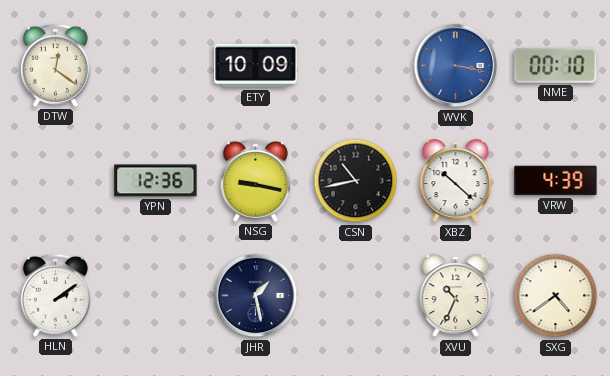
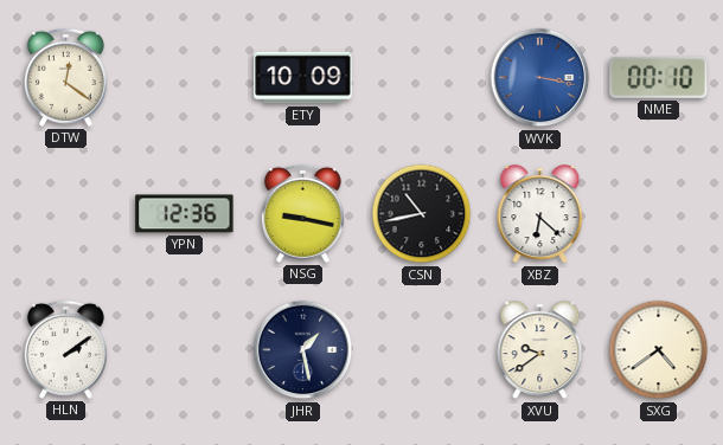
XBZ: 10:22 -> 6:22 (540, 214)
VRW: 4:39 -> none (556, 181)
XVU: 10:34 -> 9:39 (540, 350)
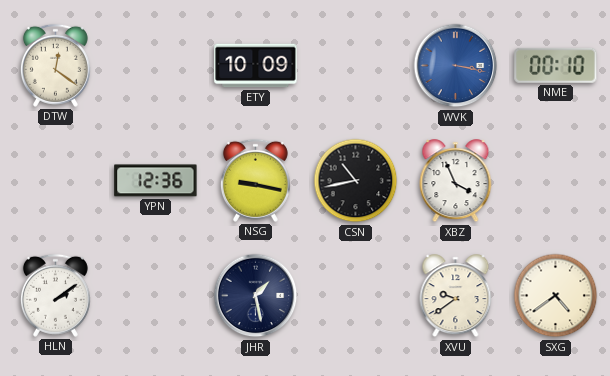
XBZ: 6:22 -> 3:56 (456, 181)
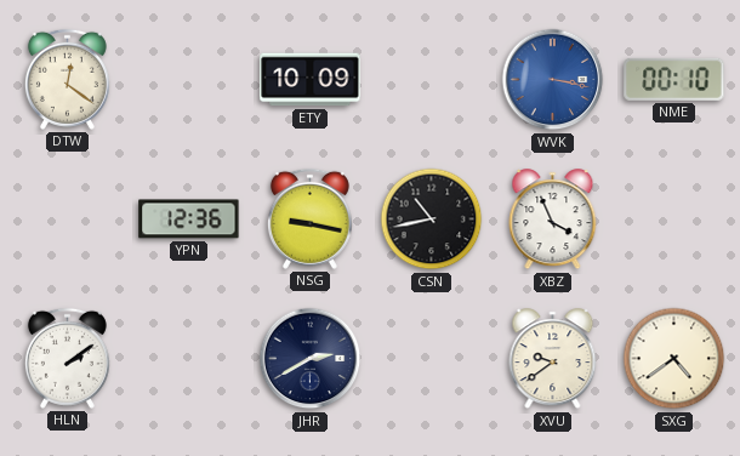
JHR: 1:28 -> 2:40 (311, 359)
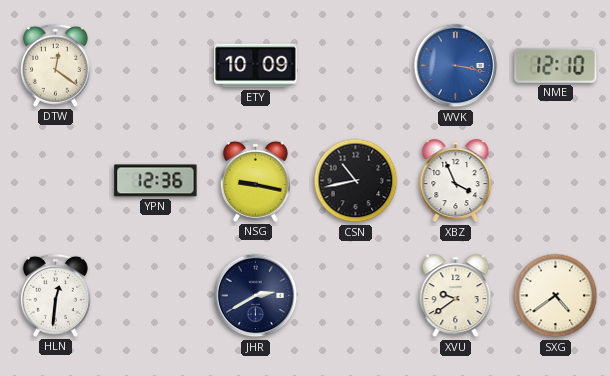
NME: 00:10 -> 12:10 (556, 65)
HLN: 2:09 -> 12:31 (55, 295)
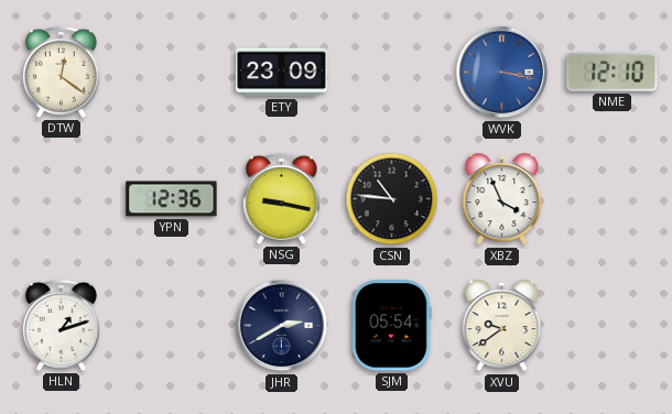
ETY: 10:09 -> 23:09 (282, 73)
CSN: 10:43 -> 10:46 (392, 199)
HLN: 12:31 -> 1:12 (61, 325)
SJM: none -> 05:54 (391, 326)
SXG: 4:39 -> none (556, 296)
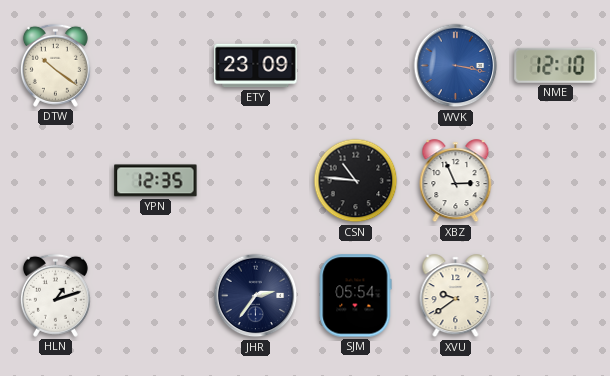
DTW: 12:21 -> 10:21 (55, 65)
YPN: 12:36 -> 12:35 (156, 181)
NSG: 9:17 -> none (281, 198)
XBZ: 3:56 -> 2:56 (456, 181)
JHR: 2:40 -> 2:36 (256, 296)
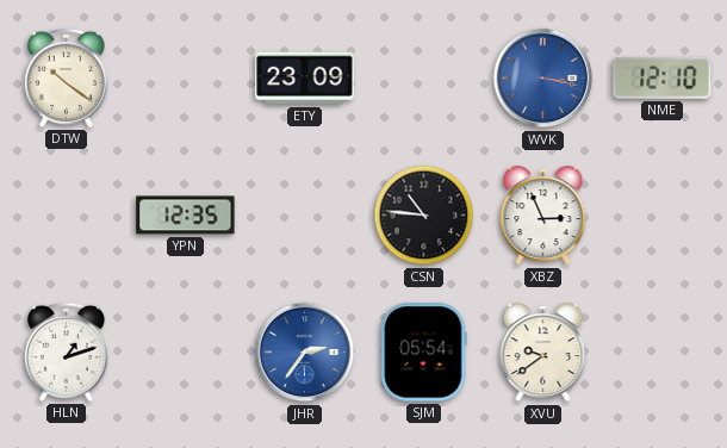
JHR dial: navy -> blue (305, 353)
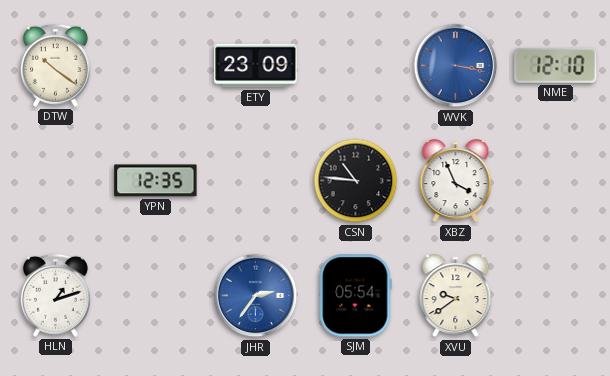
XBZ: 2:56 -> 3:56 (456, 181)
